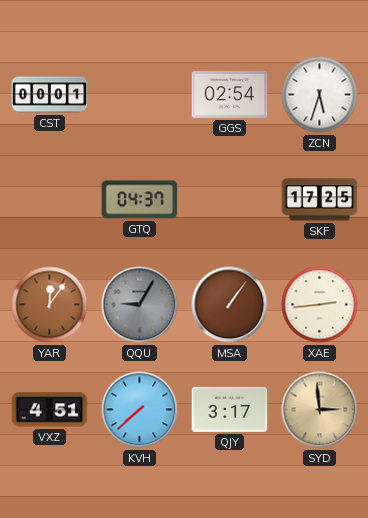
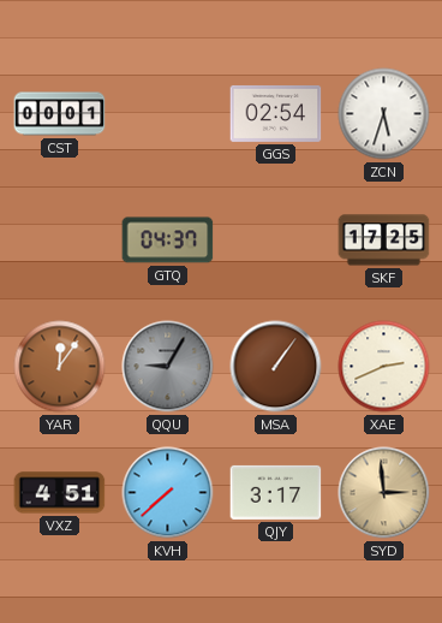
XAE: 2:44 -> 2:41 (384, 367)
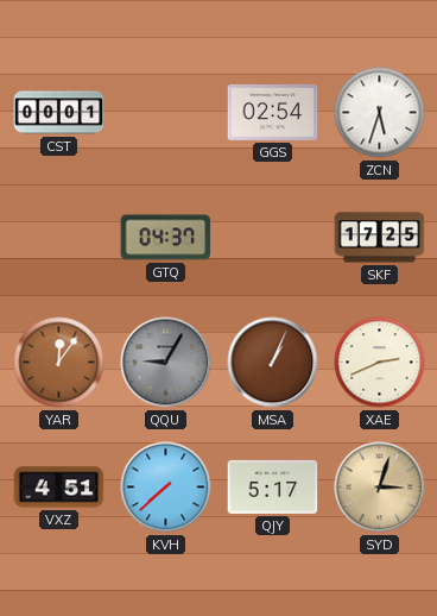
MSA: 1:06 -> 1:04 (273, 363)
QJY: 3:17 -> 5:17 (273, 486)
SYD: 2:59 -> 3:03 (380, 488)
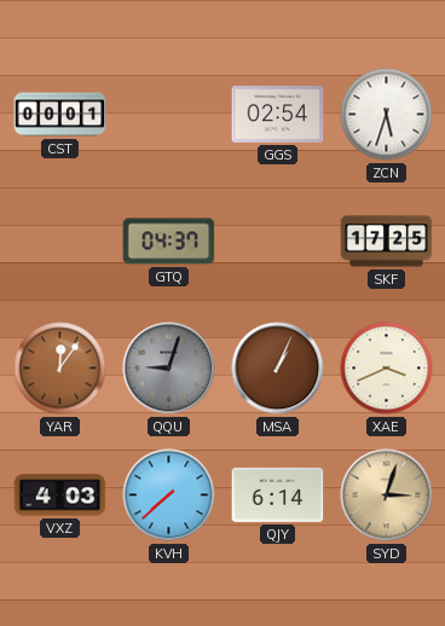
QQU: 9:05 -> 9:03 (169, 369)
XAE: 2:41 -> 3:41 (387, 369)
VXZ: 4:51 -> 4:03 (60, 495)
QJY: 5:17 -> 6:14 (278, 494)
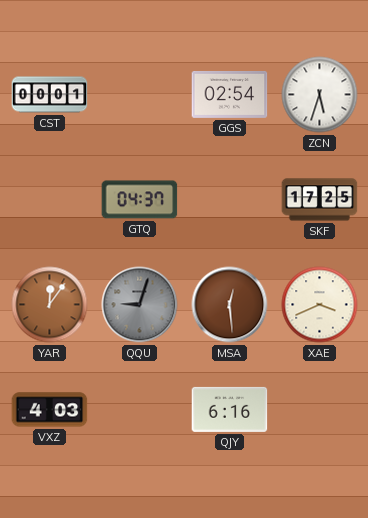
MSA: 1:04 -> 12:29 (230, 305)
KVH: 7:38 -> none (169, 495)
QJY: 6:14 -> 6:16 (230, 409)
SYD: 3:03 -> none (387, 495)
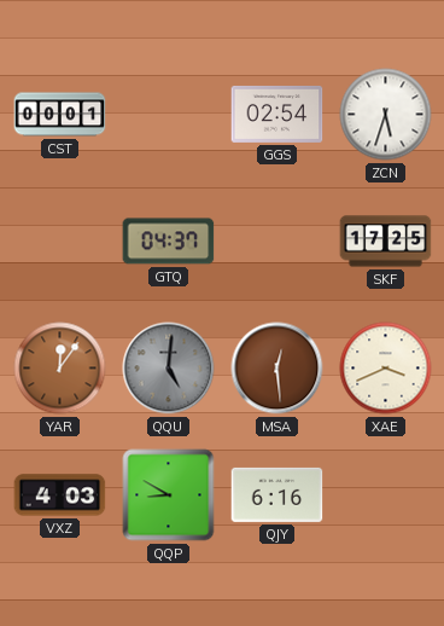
QQU: 9:03 -> 5:01 (169, 369)
QQP: none -> 8:50 (169, 495)
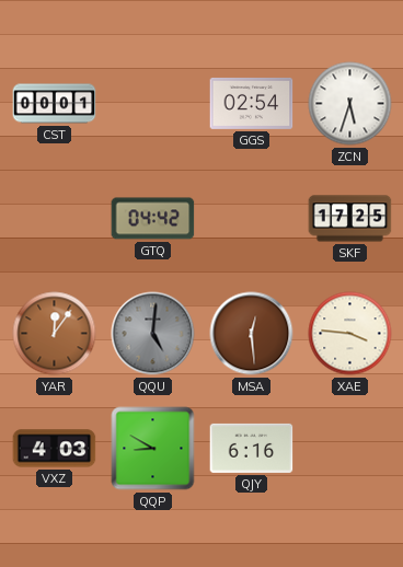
GTQ: 04:37 -> 04:42 (153, 219)
XAE: 3:41 -> 3:46 (350, 334)
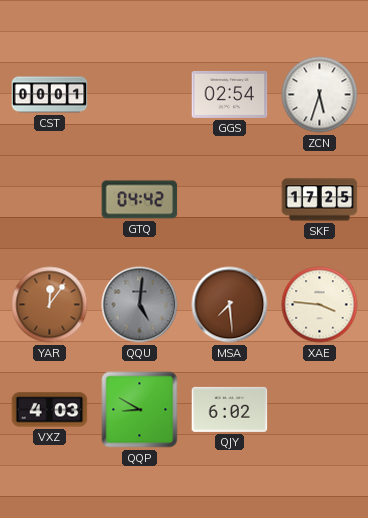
MSA: 12:29 -> 7:29 (230, 305)
QJY: 6:16 -> 6:02 (230, 409)
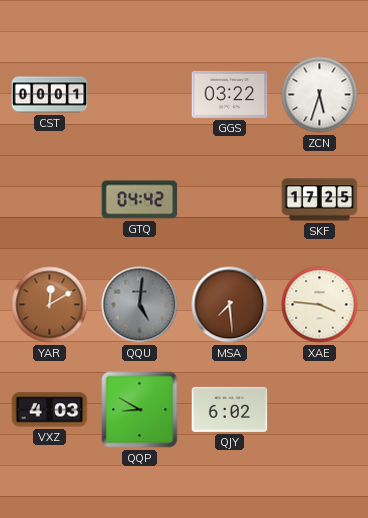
GGS: 02:54 -> 03:22 (230, 94)
YAR: 12:06 -> 12:10 (50, 305)
